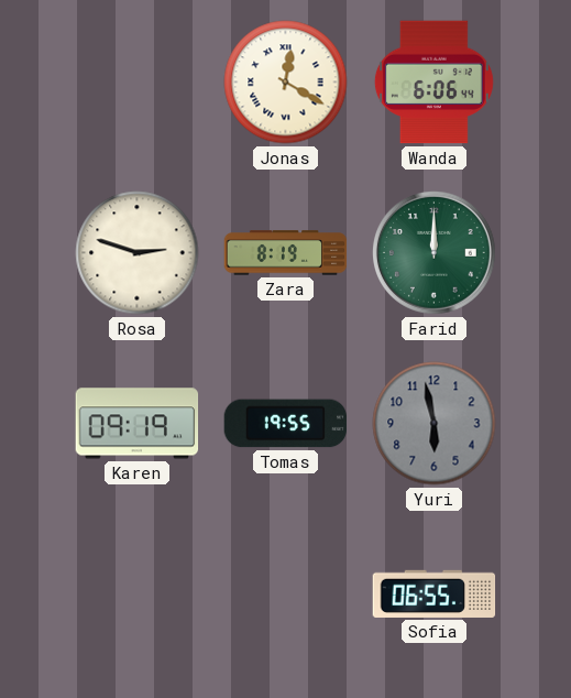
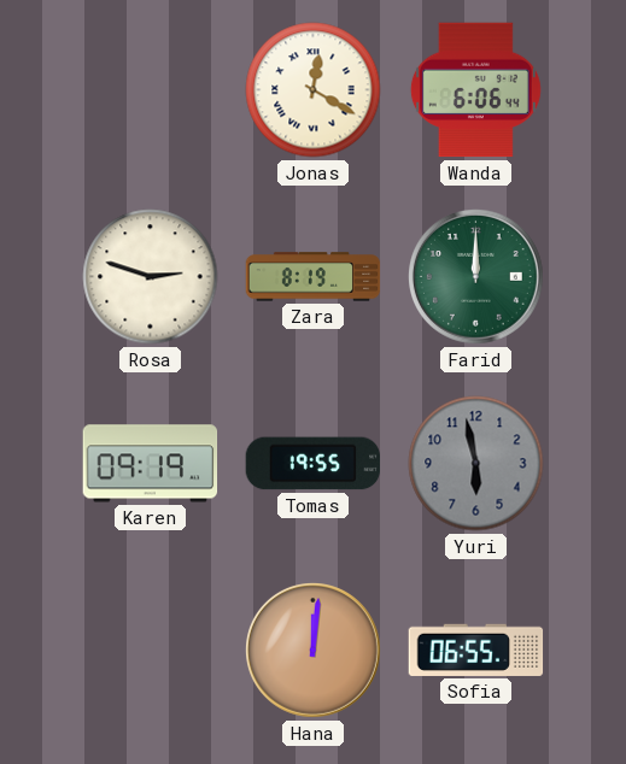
Hana: none -> 12:01 (314, 651)
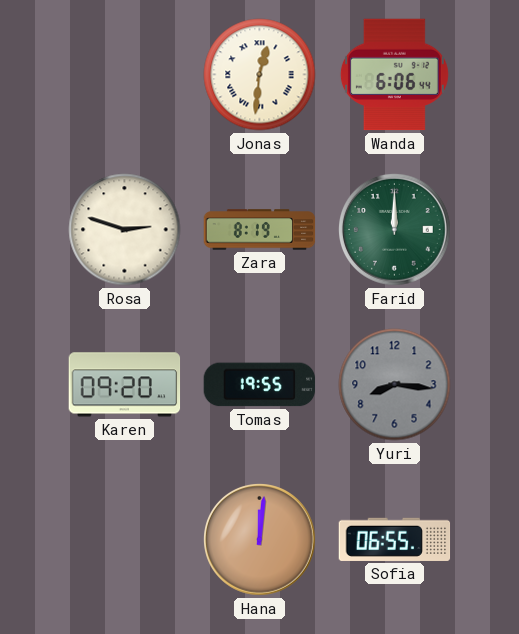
Jonas: 12:20 -> 12:31 (260, 75)
Karen: 09:19 -> 09:20 (125, 385)
Yuri: 5:58 -> 8:16 (395, 385)
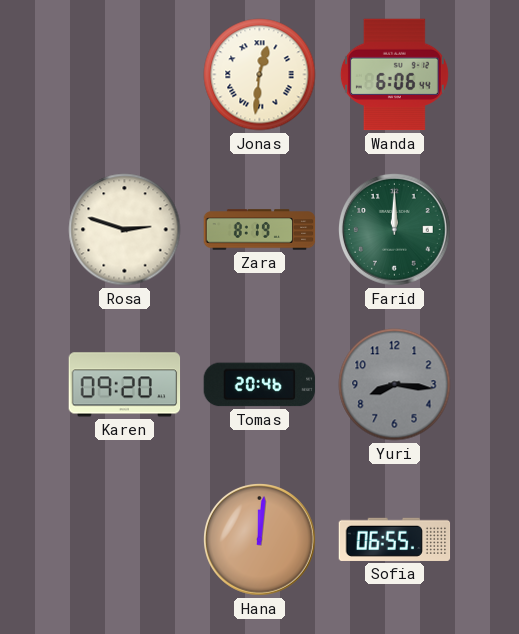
Tomas: 19:55 -> 20:46 (260, 385)
